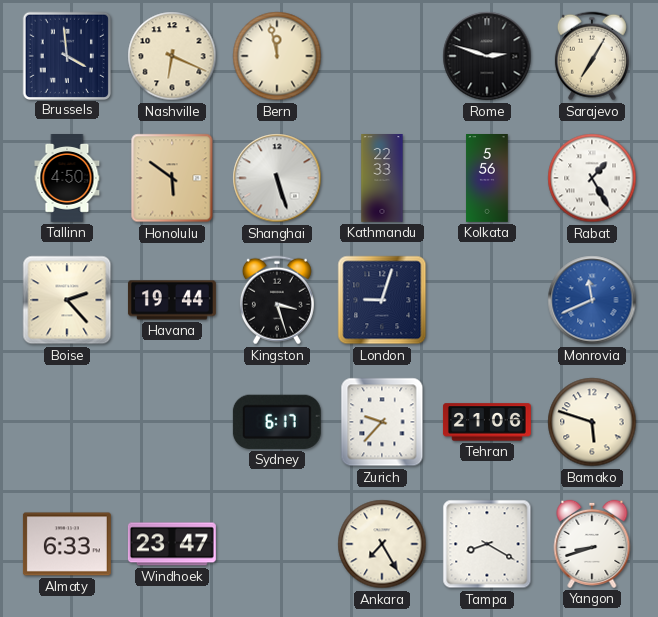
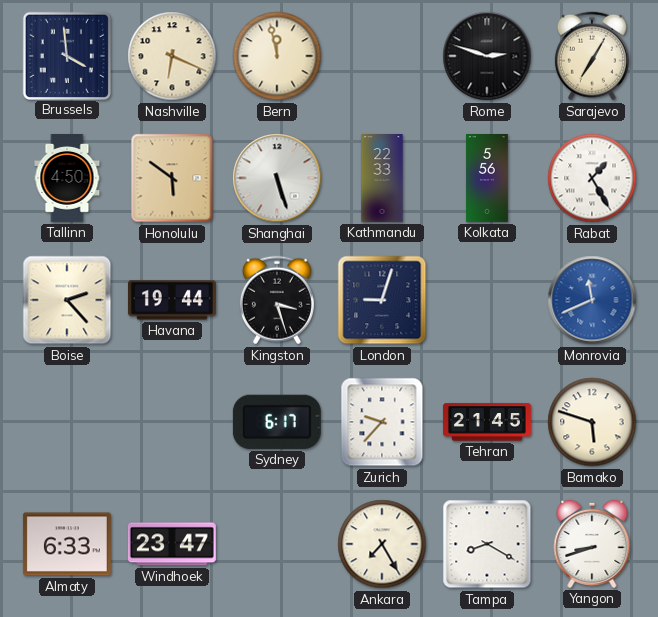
Tehran: 21:06 -> 21:45 (487, 422)
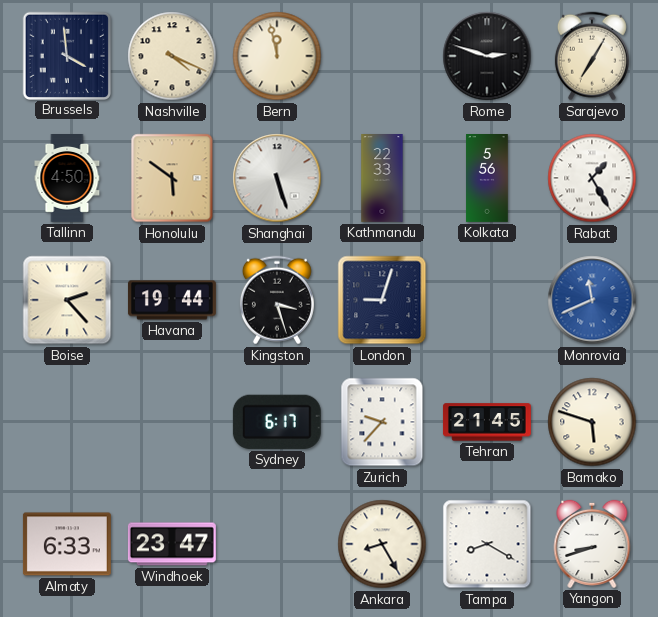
Nashville: 6:19 -> 4:19 (172, 56)
Ankara: 7:25 -> 8:25 (382, 544)
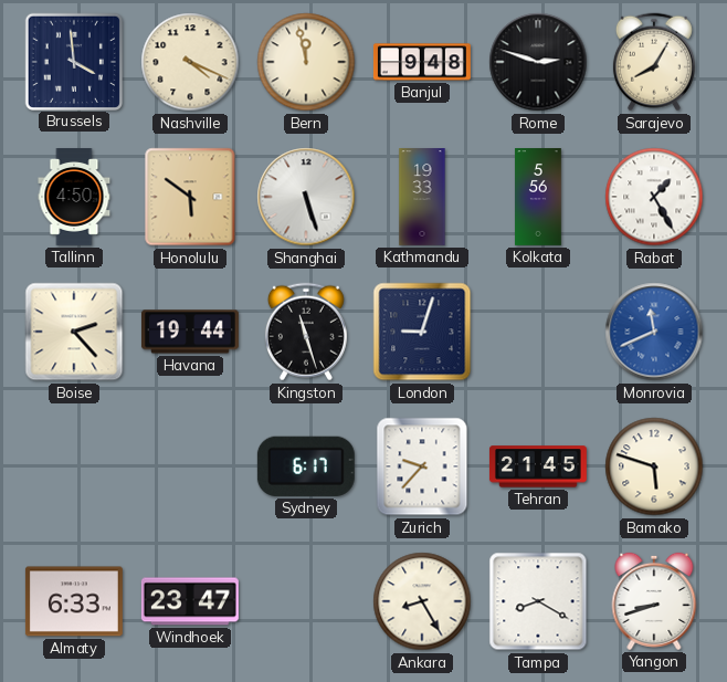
Banjul: none -> 9:48 (422, 62)
Sarajevo: 7:05 -> 8:05 (654, 62)
Kathmandu: 22:33 -> 19:33 (422, 198)
Kingston: 3:27 -> 11:27 (306, 332)
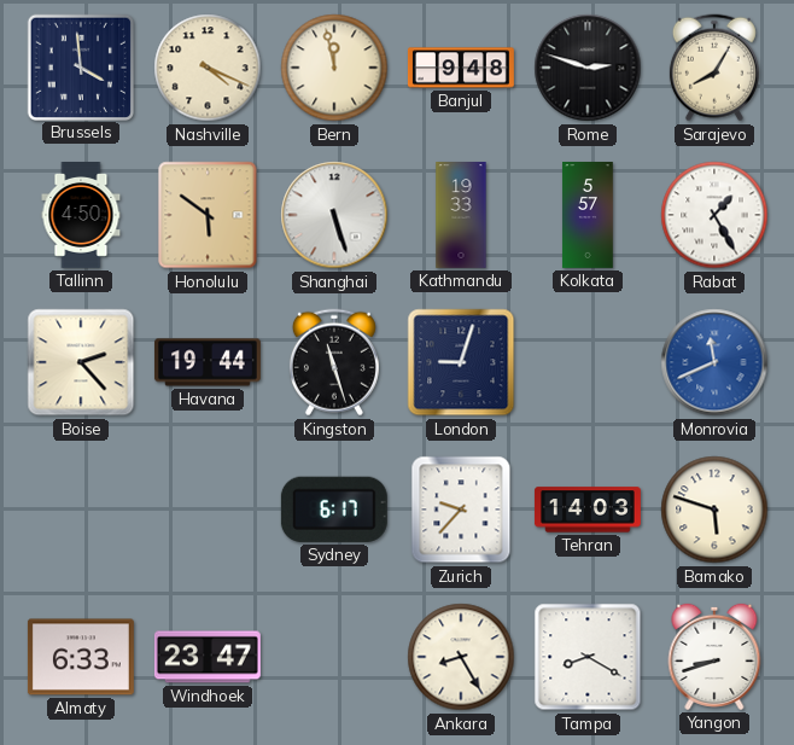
Kolkata: 5:56 -> 5:57 (588, 216)
Tehran: 21:45 -> 14:03 (588, 510)
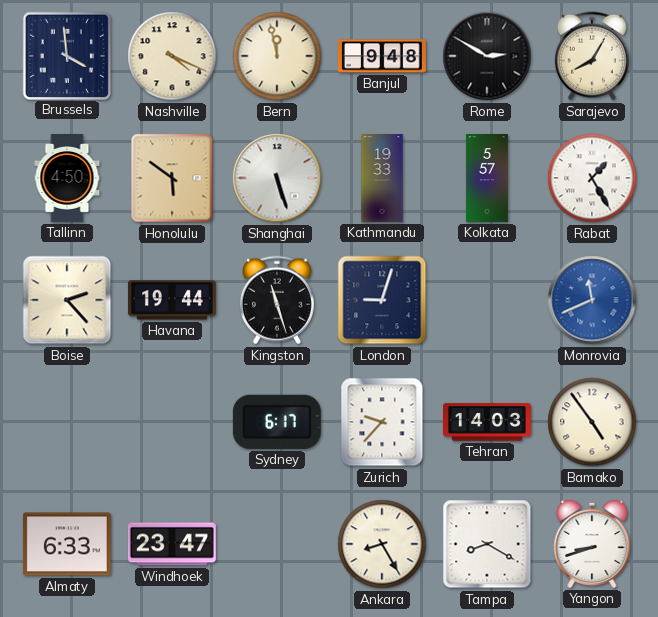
Rome: 2:48 -> 2:50 (487, 56)
Bamako: 5:48 -> 4:54 (592, 422)
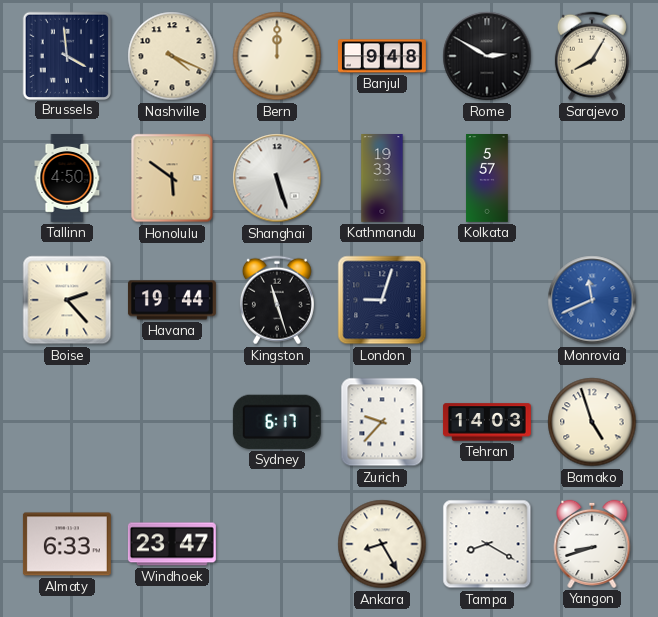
Bern: 11:58 -> 12:00 (277, 56)
Rabat: 1:25 -> none (592, 178)
Bamako: 4:54 -> 4:57 (592, 422)
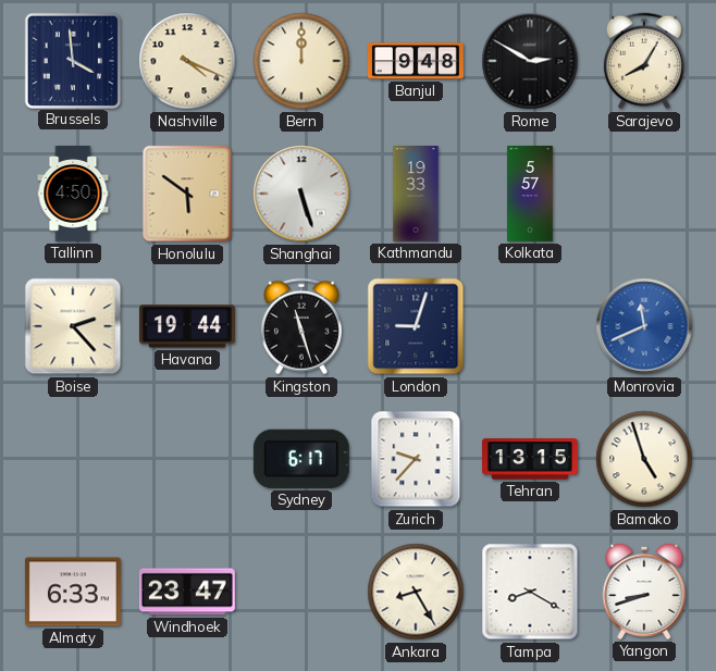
Tehran: 14:03 -> 13:15 (530, 459)
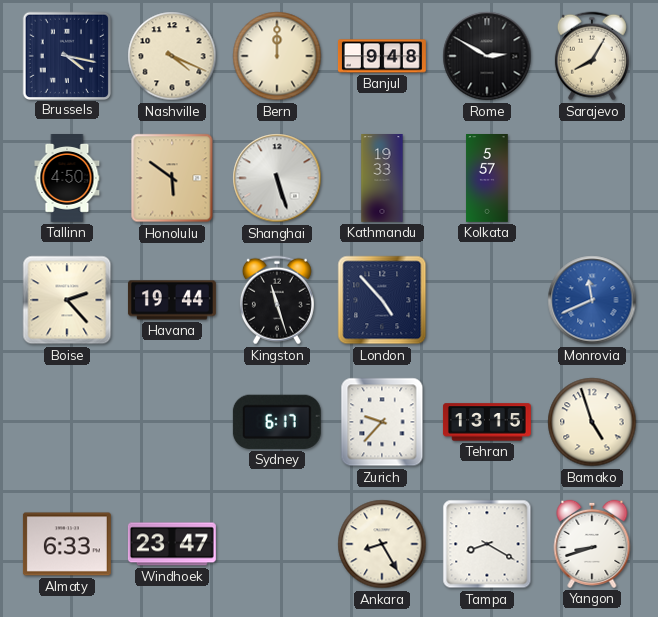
Brussels: 3:59 -> 4:17 (66, 55)
London: 9:03 -> 4:53 (382, 300)
